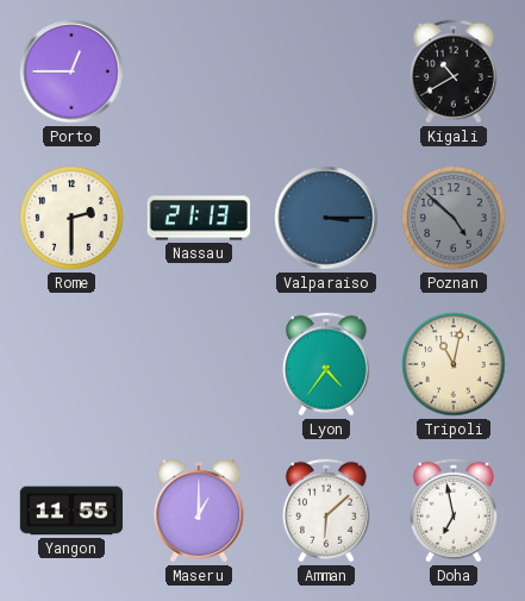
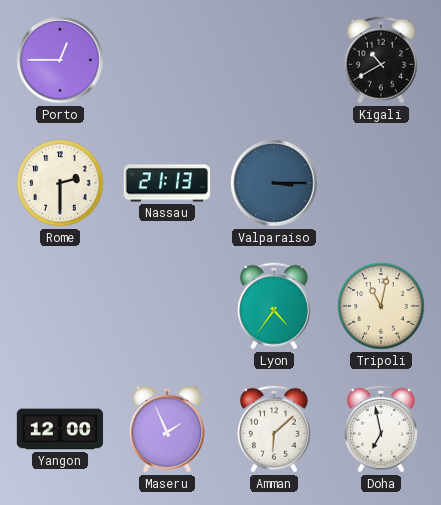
Poznan: 4:52 -> none (454, 218)
Yangon: 11:55 -> 12:00 (60, 429)
Maseru: 1:00 -> 1:56 (167, 430)
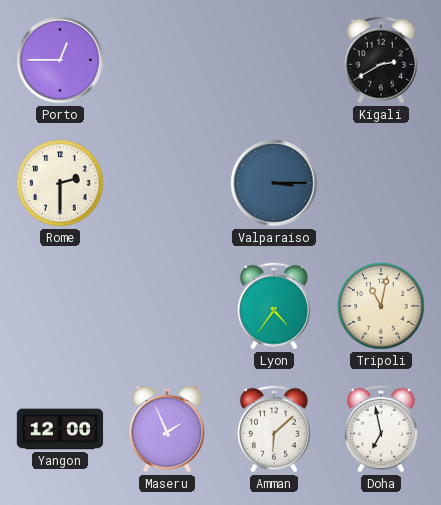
Kigali: 10:40 -> 2:40 (381, 60)
Nassau: 21:13 -> none (167, 183)
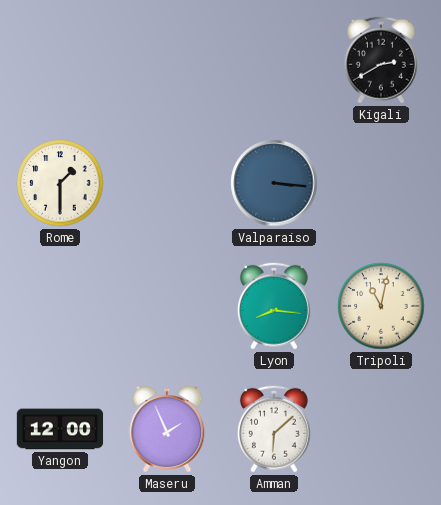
Porto: 12:45 -> none (60, 60)
Rome: 2:30 -> 1:30 (60, 183)
Valparaiso: 3:15 -> 3:16 (274, 183)
Lyon: 4:36 -> 8:16 (274, 306)
Doha: 6:58 -> none (381, 429)
